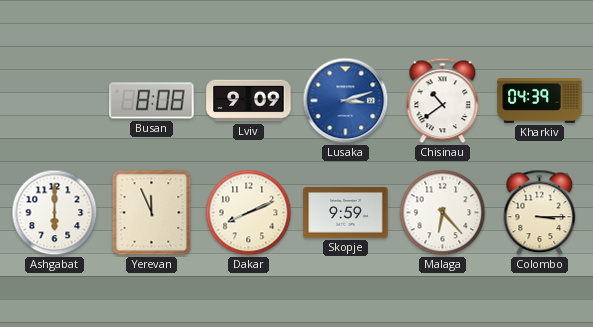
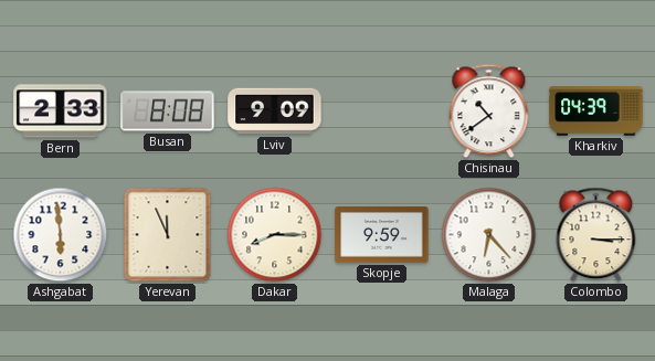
Bern: none -> 2:33 (61, 112)
Lusaka: 3:12 -> none (346, 101)
Ashgabat: 6:00 -> 5:59 (61, 235)
Dakar: 8:11 -> 8:15 (275, 235)
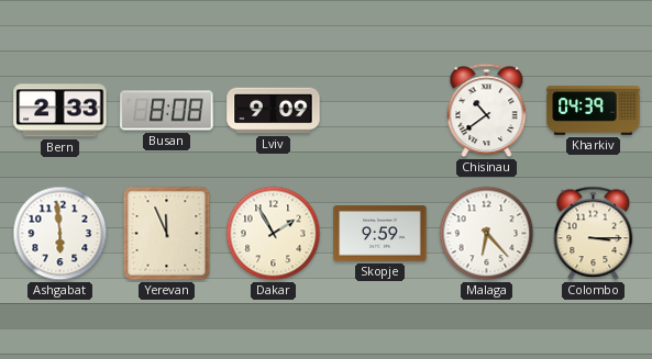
Dakar: 8:15 -> 1:55 (274, 234)
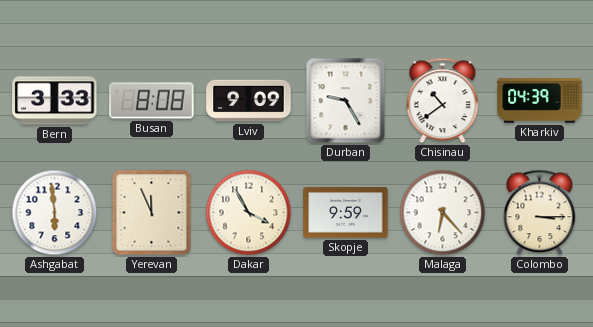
Bern: 2:33 -> 3:33 (55, 101)
Durban: none -> 9:25 (346, 101)
Dakar: 1:55 -> 3:55 (249, 213)
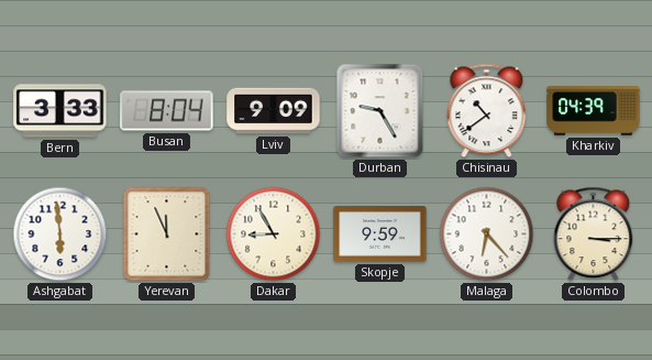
Busan: 8:08 -> 8:04 (167, 111)
Dakar: 3:55 -> 8:55 (274, 234)
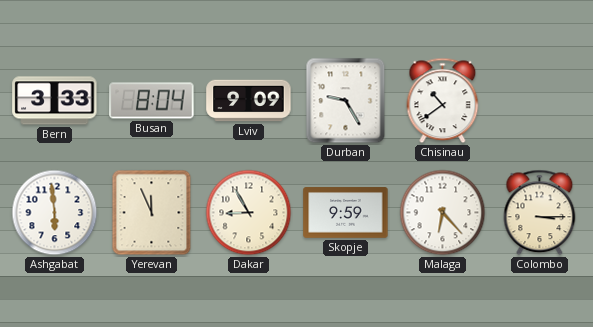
Kharkiv: 04:39 -> none (594, 111)
